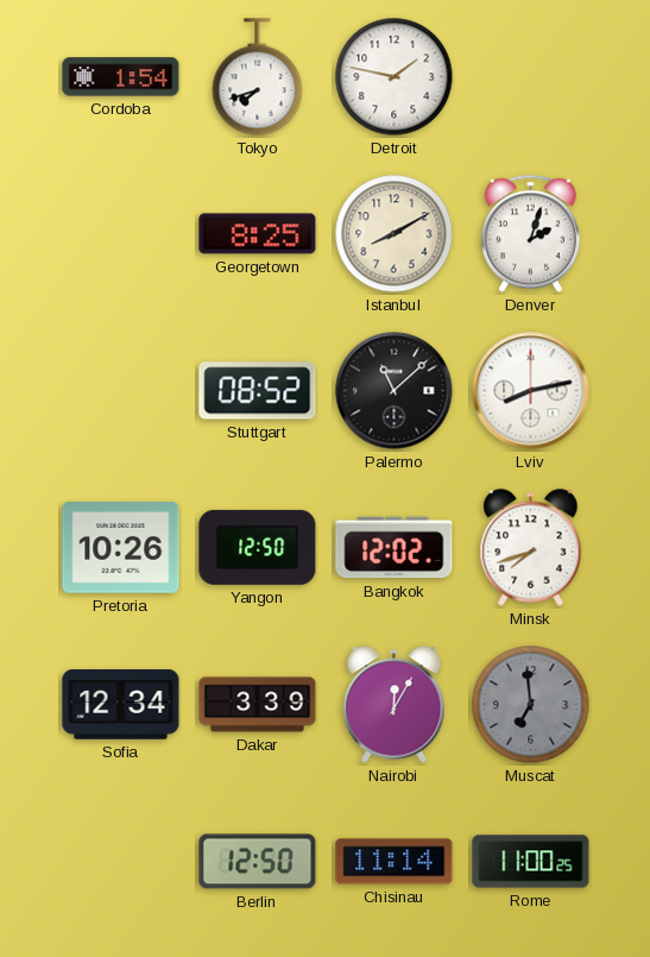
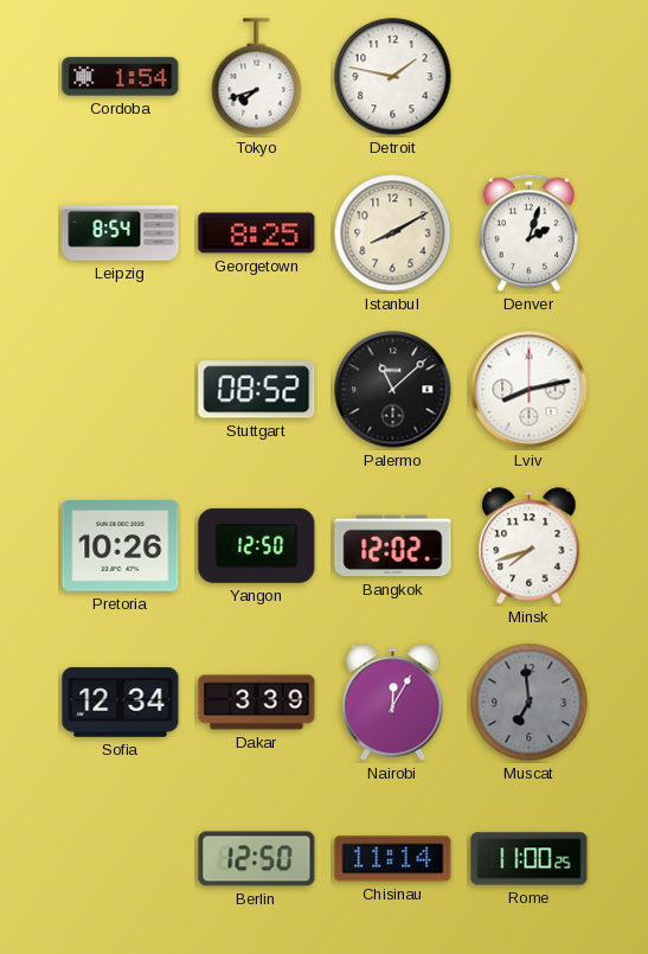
Leipzig: none -> 8:54 (121, 233)
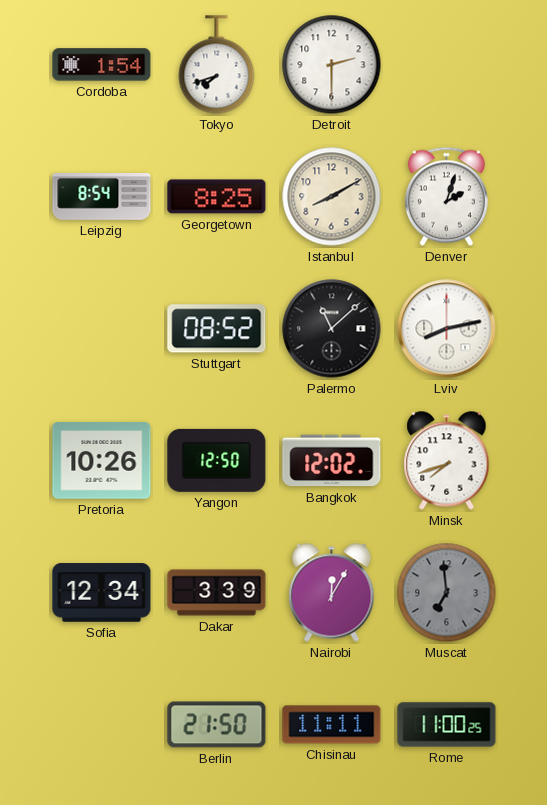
Detroit: 1:47 -> 2:30 (332, 65)
Berlin: 12:50 -> 21:50 (217, 725)
Chisinau: 11:14 -> 11:11 (332, 725)
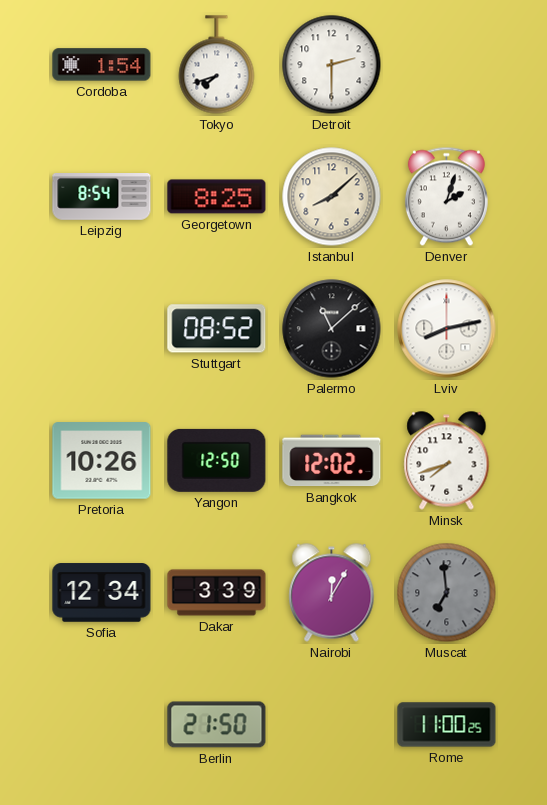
Istanbul: 8:10 -> 8:08 (332, 197)
Chisinau: 11:11 -> none (332, 725)
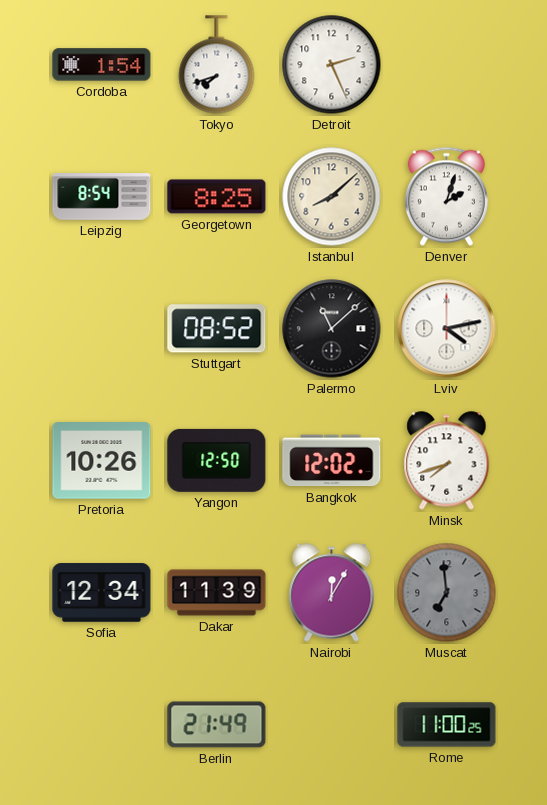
Detroit: 2:30 -> 2:26 (332, 65)
Lviv: 8:13 -> 4:13 (447, 329)
Dakar: 3:39 -> 11:39 (217, 593)
Berlin: 21:50 -> 21:49 (217, 725)
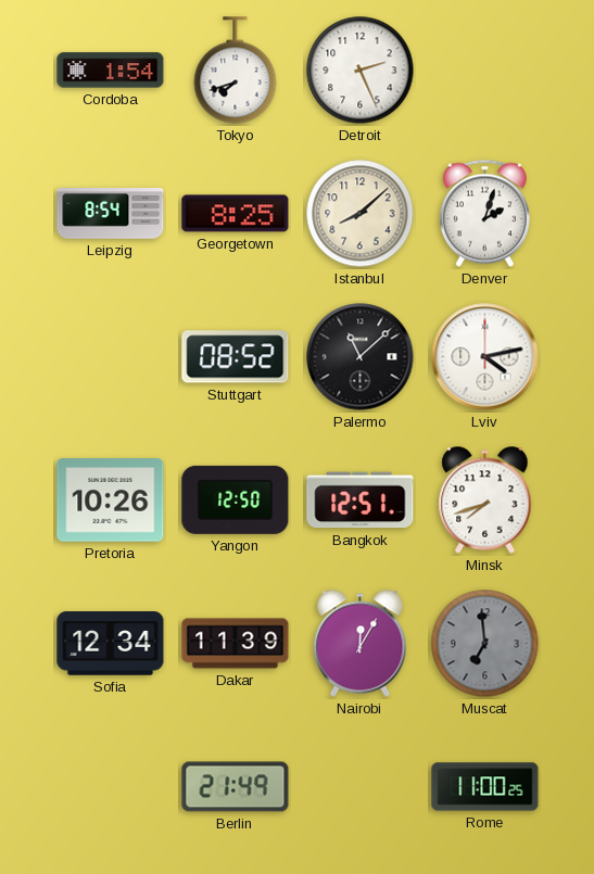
Bangkok: 12:02 -> 12:51 (361, 501)
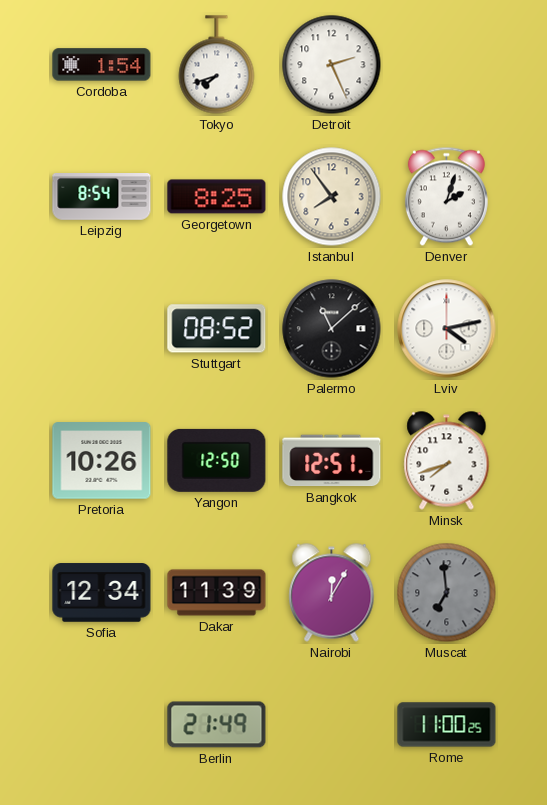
Istanbul: 8:08 -> 7:54 (332, 197)
